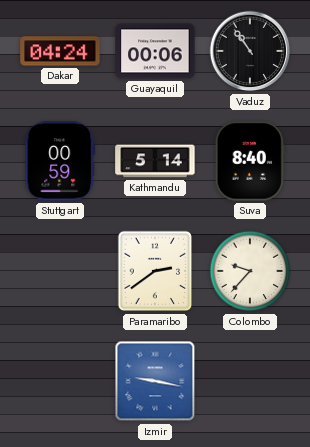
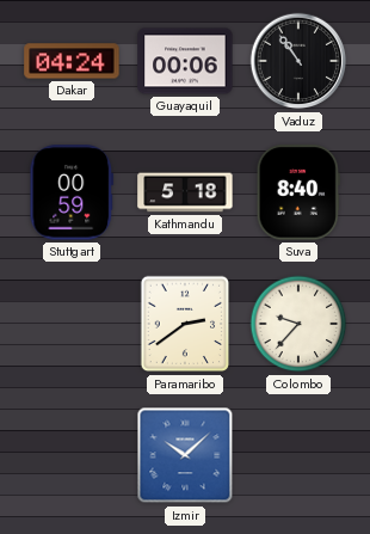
Kathmandu: 5:14 -> 5:18 (185, 192)
Izmir: 9:17 -> 10:08 (185, 455)
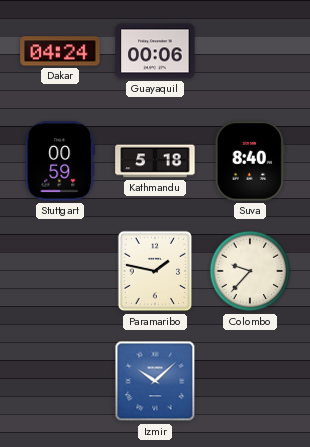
Vaduz: 10:54 -> none (298, 61)
Paramaribo: 2:39 -> 1:47 (155, 271)
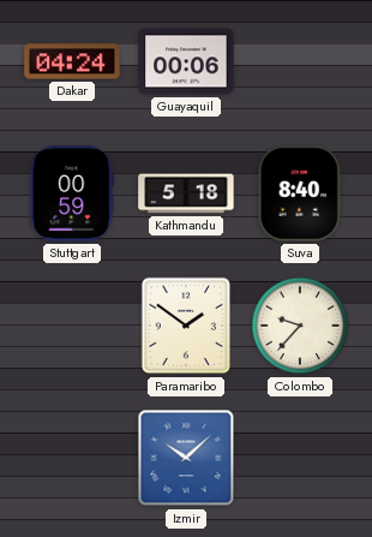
Paramaribo: 1:47 -> 1:51 (186, 326)
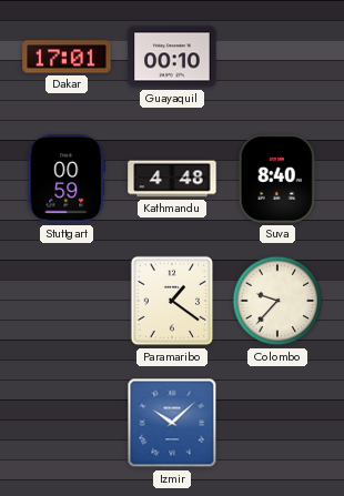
Dakar: 04:24 -> 17:01 (67, 57)
Guayaquil: 00:06 -> 00:10 (172, 57)
Kathmandu: 5:18 -> 4:48 (172, 179)
Paramaribo: 1:51 -> 1:21 (172, 301)
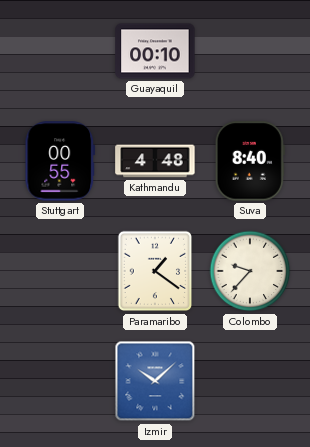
Dakar: 17:01 -> none (67, 57)
Stuttgart: 00:59 -> 00:55 (60, 161)
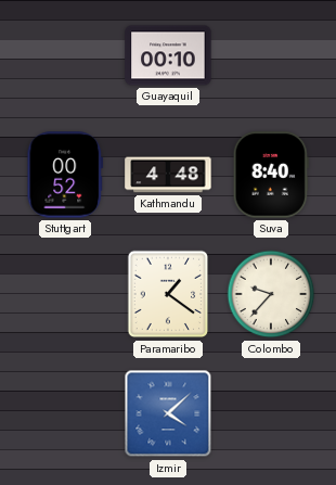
Stuttgart: 00:55 -> 00:52 (65, 175)
Izmir: 10:08 -> 4:08 (168, 413)
